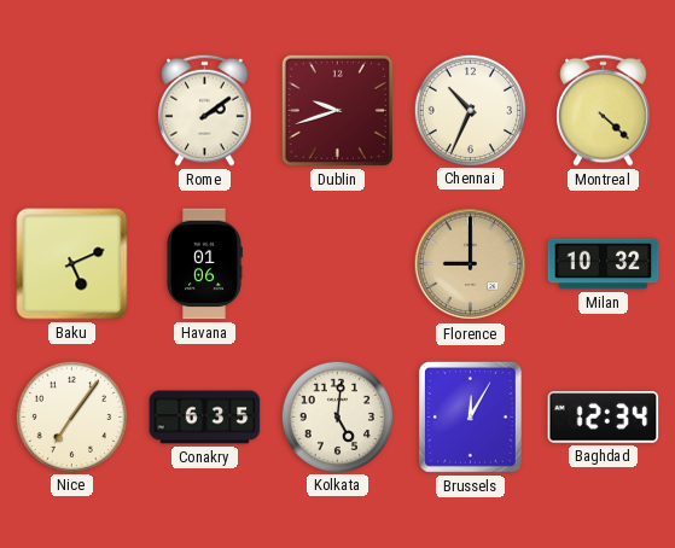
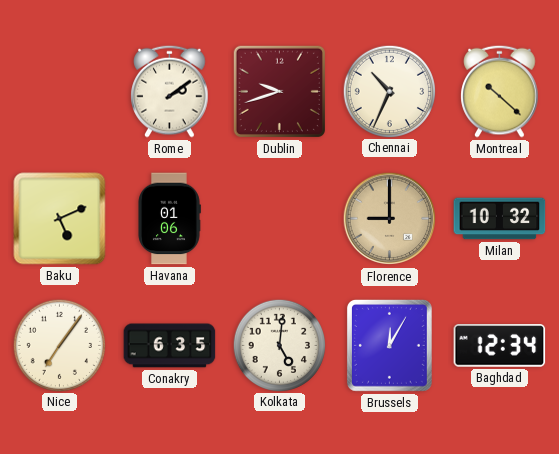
Montreal: 4:22 -> 10:22 (500, 91)
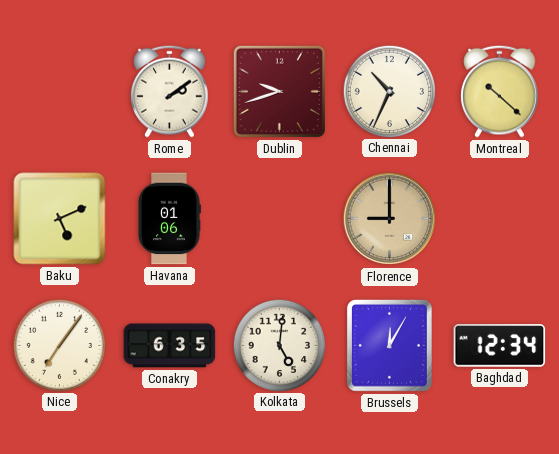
Milan: 10:32 -> none (500, 219)
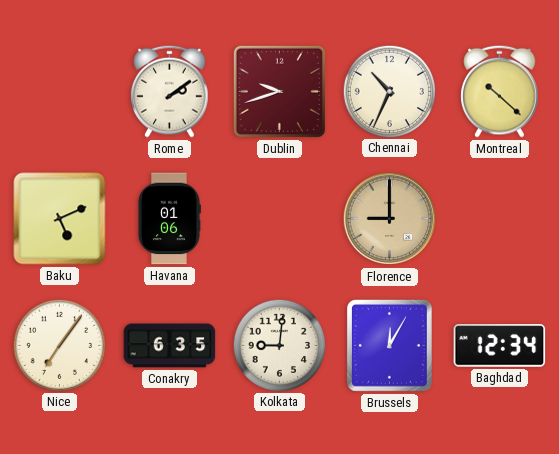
Kolkata: 5:01 -> 9:01 (279, 345)
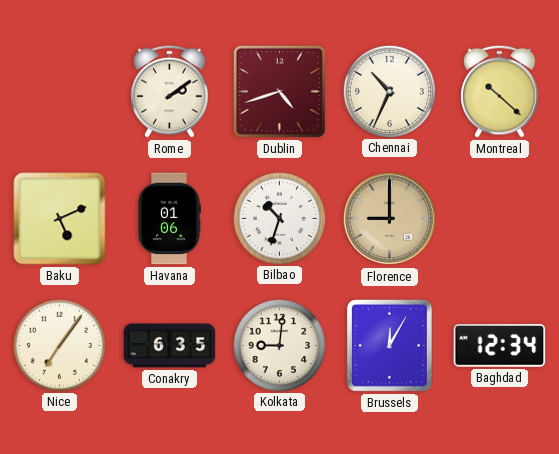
Dublin: 9:42 -> 4:42 (279, 91)
Bilbao: none -> 10:33 (279, 218)
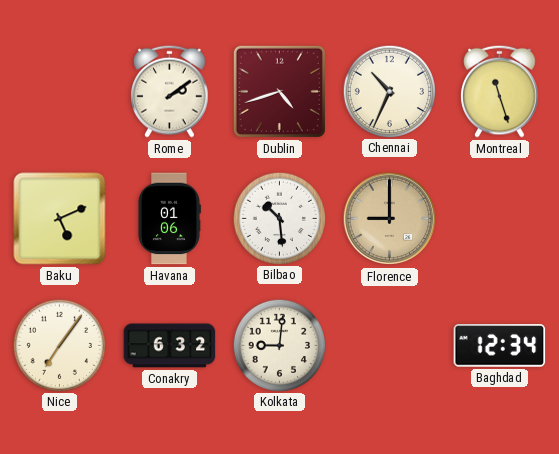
Montreal: 10:22 -> 11:27 (500, 91)
Bilbao: 10:33 -> 10:29 (279, 218)
Conakry: 6:35 -> 6:32 (170, 346)
Brussels: 12:05 -> none (389, 345)
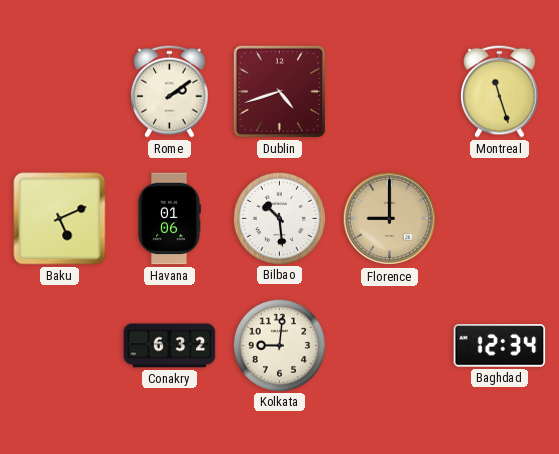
Chennai: 10:34 -> none (389, 91)
Nice: 7:06 -> none (59, 345)
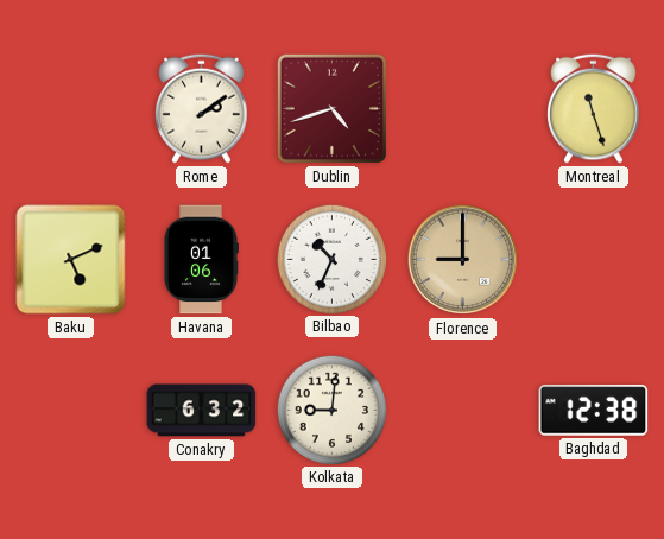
Bilbao: 10:29 -> 10:34 (331, 259)
Baghdad: 12:34 -> 12:38 (594, 411)
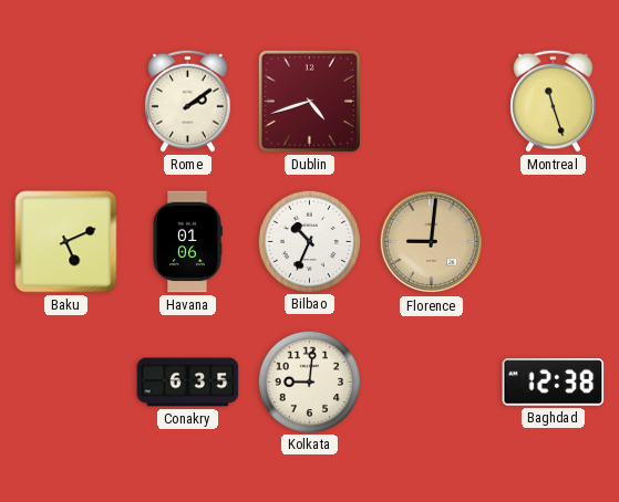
Florence: 9:00 -> 9:01 (432, 242)
Conakry: 6:32 -> 6:35 (188, 383)
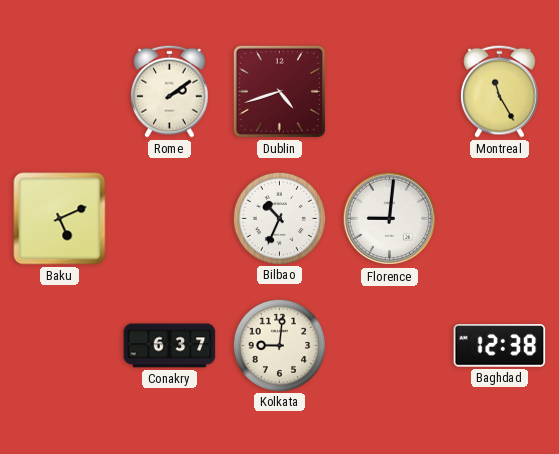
Montreal: 11:27 -> 11:25 (500, 91)
Havana: 01:06 -> none (187, 242)
Florence dial: champagne -> white (390, 219)
Conakry: 6:35 -> 6:37 (170, 346)
